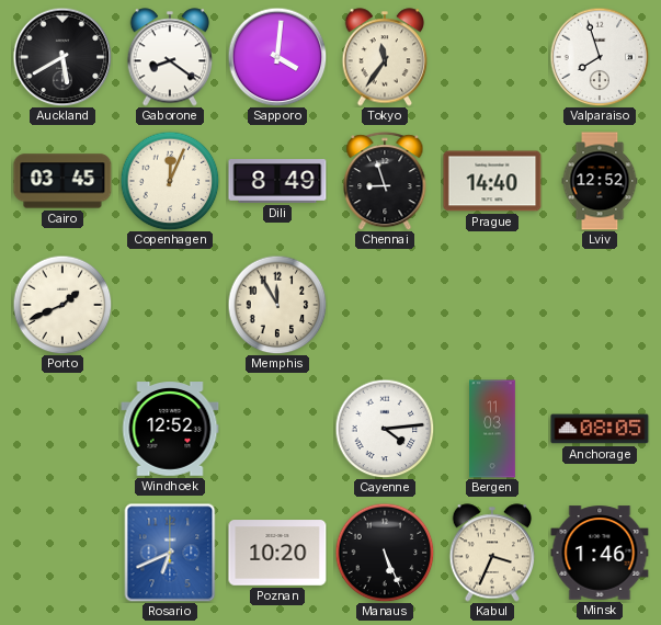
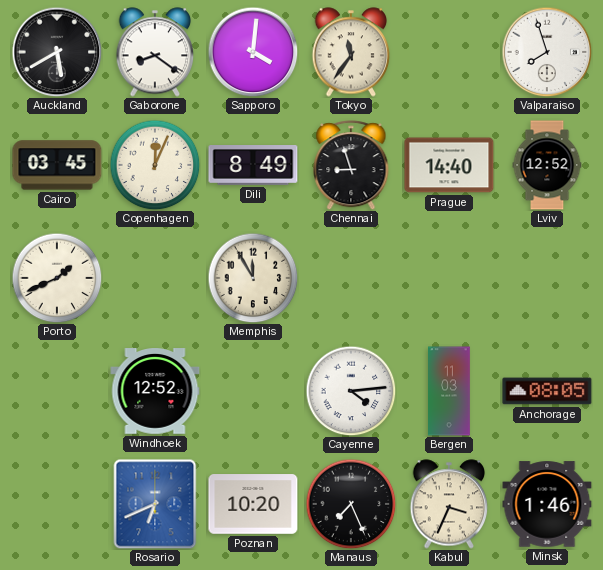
Manaus: 5:26 -> 7:26 (351, 504)
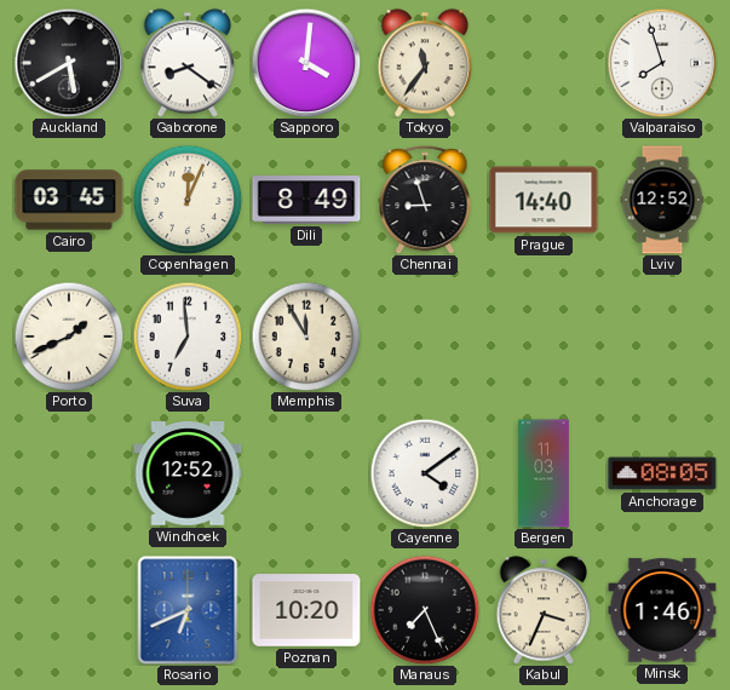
Suva: none -> 6:59 (188, 337)
Cayenne: 4:14 -> 4:09 (425, 473)
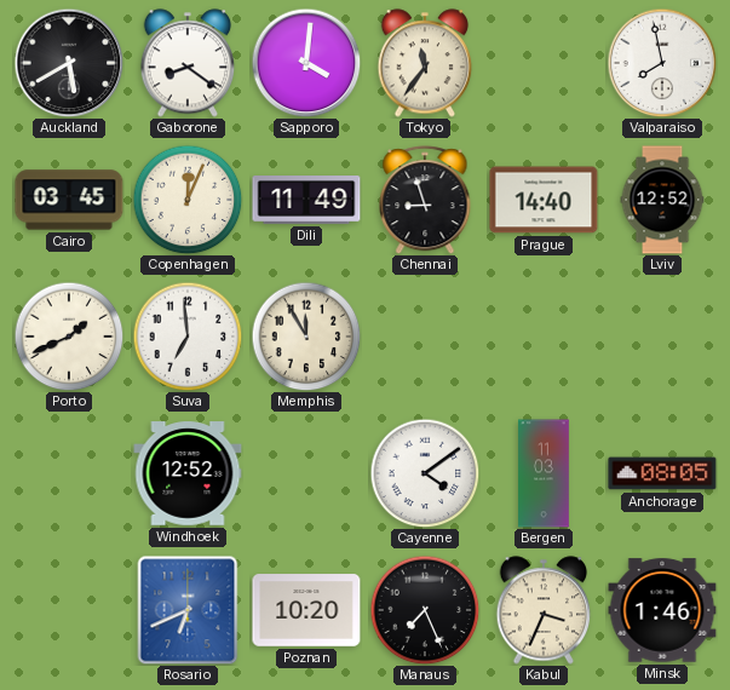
Valparaiso: 7:57 -> 7:58 (662, 63)
Dili: 8:49 -> 11:49 (306, 201)
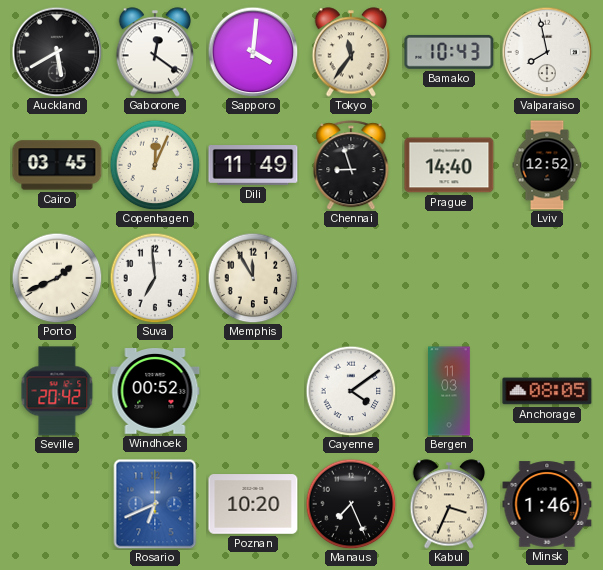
Gaborone: 8:21 -> 12:21 (155, 52)
Bamako: none -> 10:43 (449, 52)
Seville: none -> 20:42 (57, 391)
Windhoek: 12:52 -> 00:52 (155, 391)
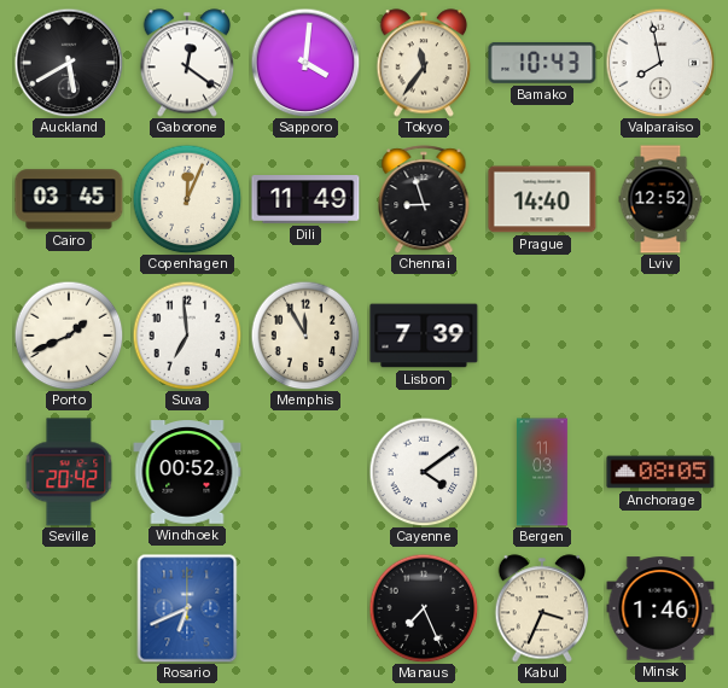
Lisbon: none -> 7:39 (424, 336)
Poznan: 10:20 -> none (253, 504)
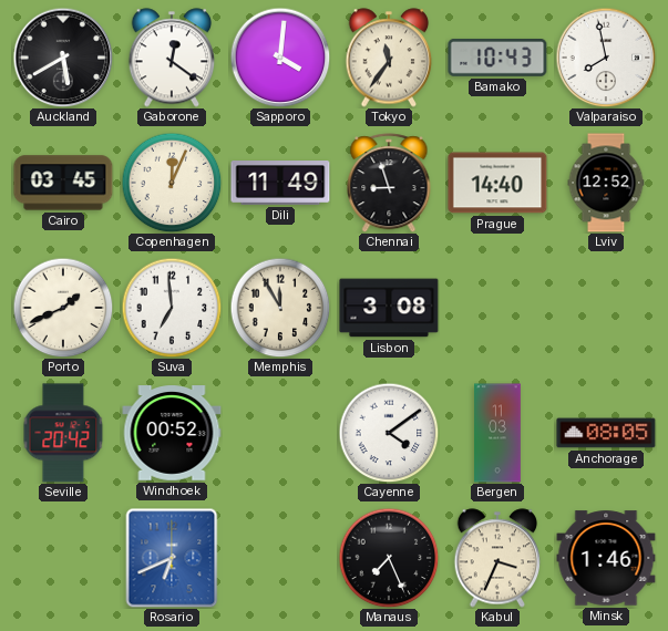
Lisbon: 7:39 -> 3:08 (389, 308)
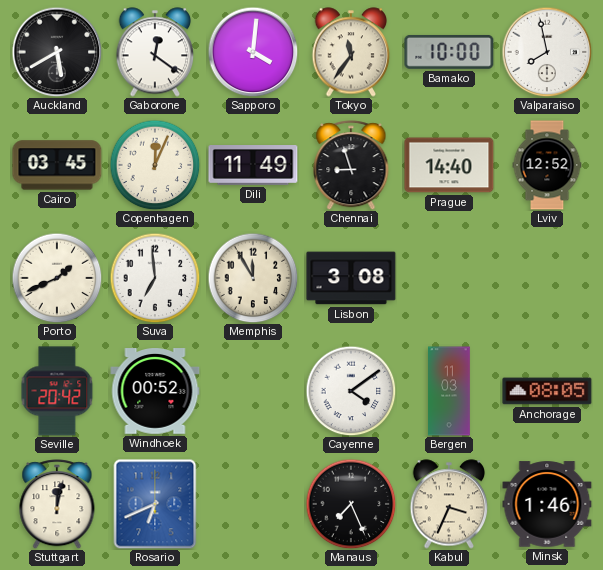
Bamako: 10:43 -> 10:00 (449, 52)
Stuttgart: none -> 12:02 (57, 504)
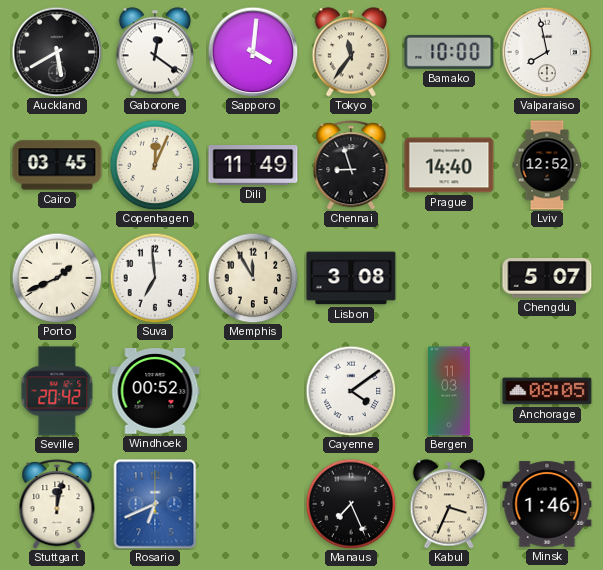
Chengdu: none -> 5:07 (547, 278)
